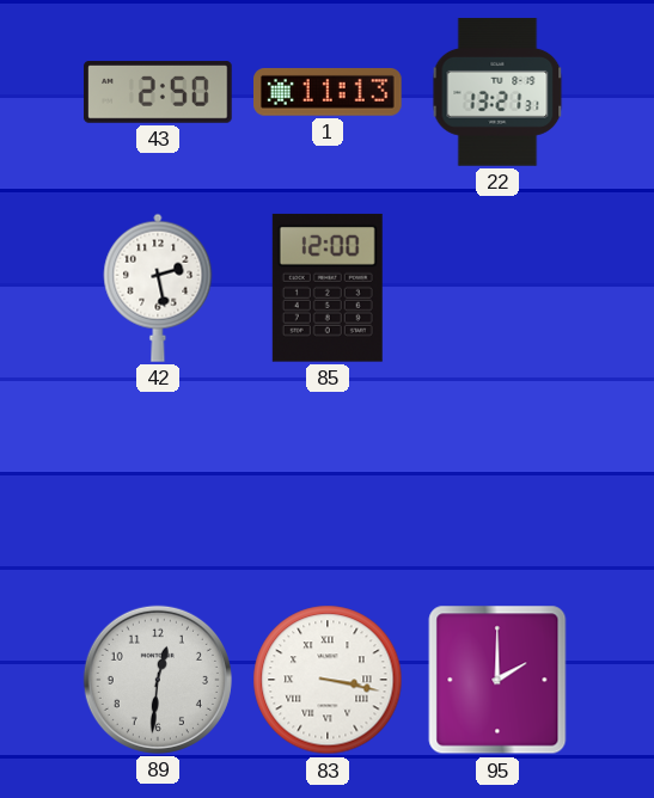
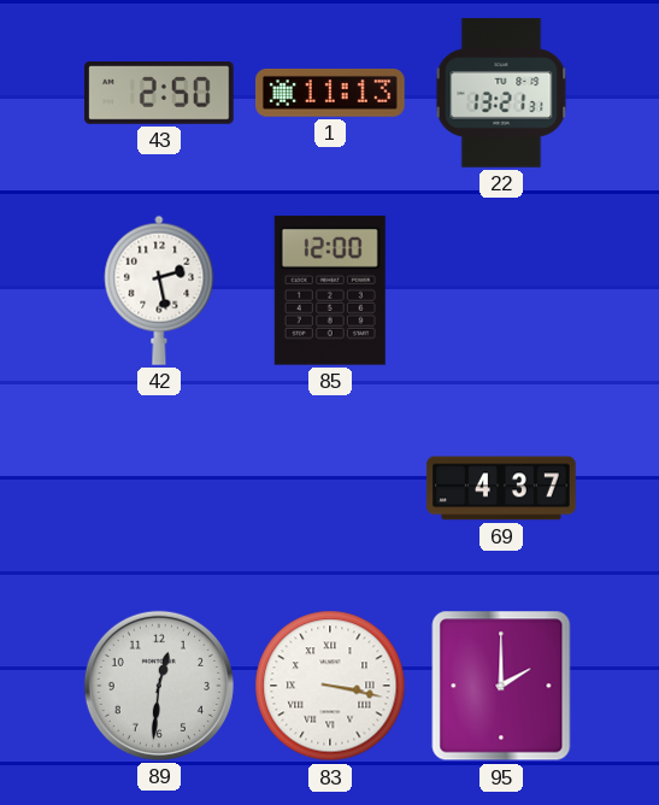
69: none -> 4:37 (501, 488)
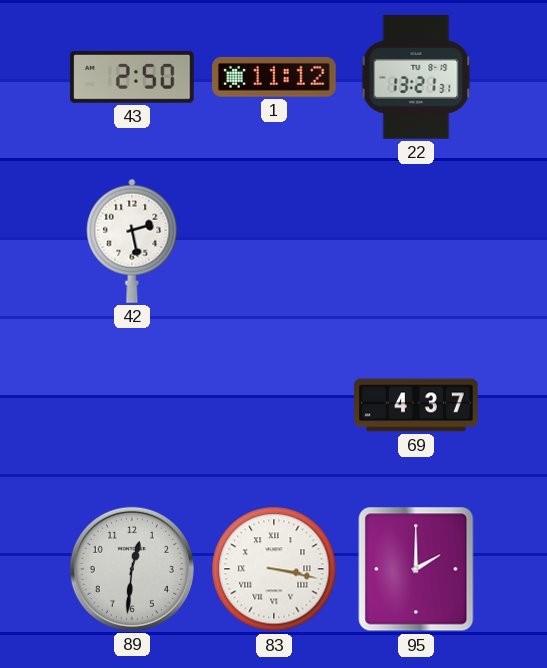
1: 11:13 -> 11:12 (275, 77)
85: 12:00 -> none (330, 290)
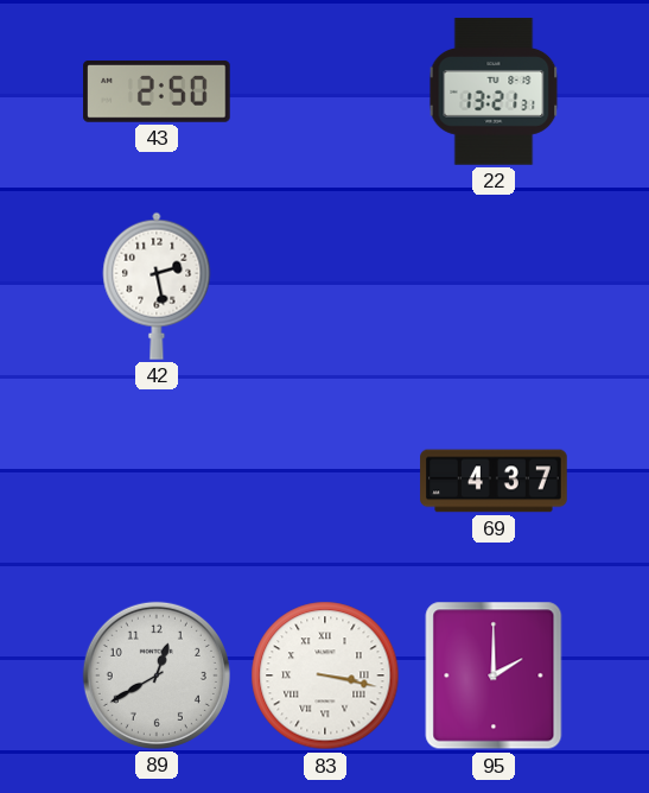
1: 11:12 -> none (275, 77)
89: 12:31 -> 12:40 (157, 675)
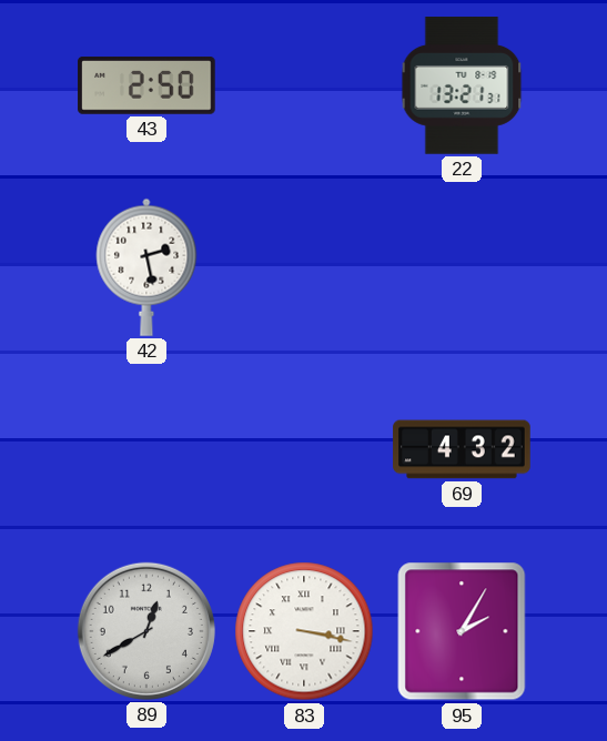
69: 4:37 -> 4:32 (462, 449)
95: 2:00 -> 2:05 (462, 631)
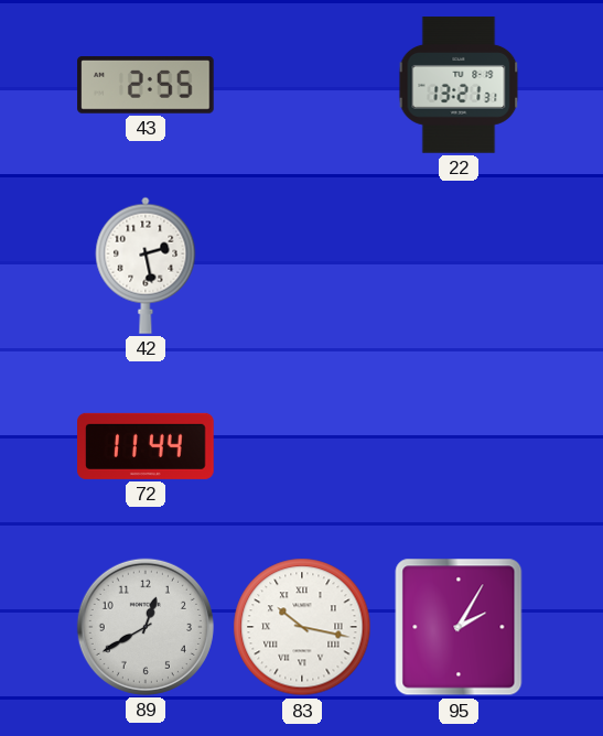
43: 2:50 -> 2:55 (146, 86)
72: none -> 11:44 (147, 446)
69: 4:32 -> none (462, 449)
83: 3:17 -> 10:17 (302, 627)
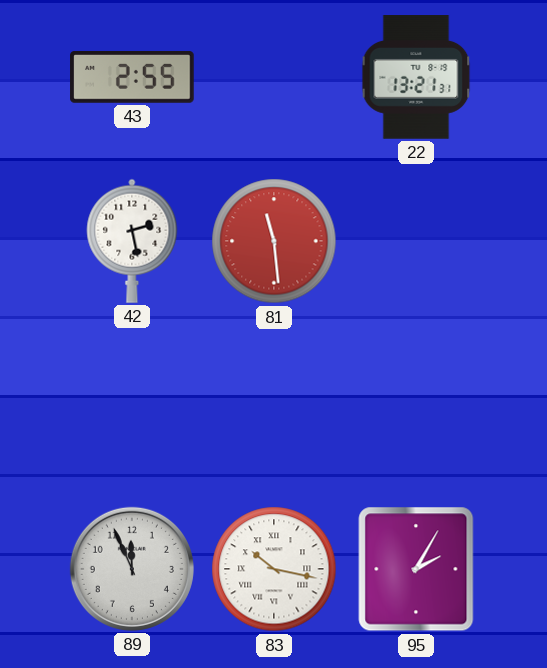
81: none -> 11:29 (274, 241)
72: 11:44 -> none (147, 446)
89: 12:40 -> 11:56 (132, 569)
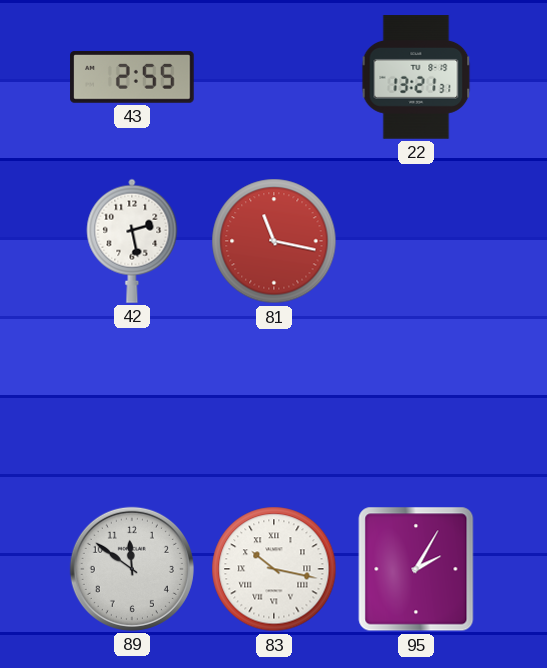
81: 11:29 -> 11:17 (274, 241)
89: 11:56 -> 11:51 (132, 569)
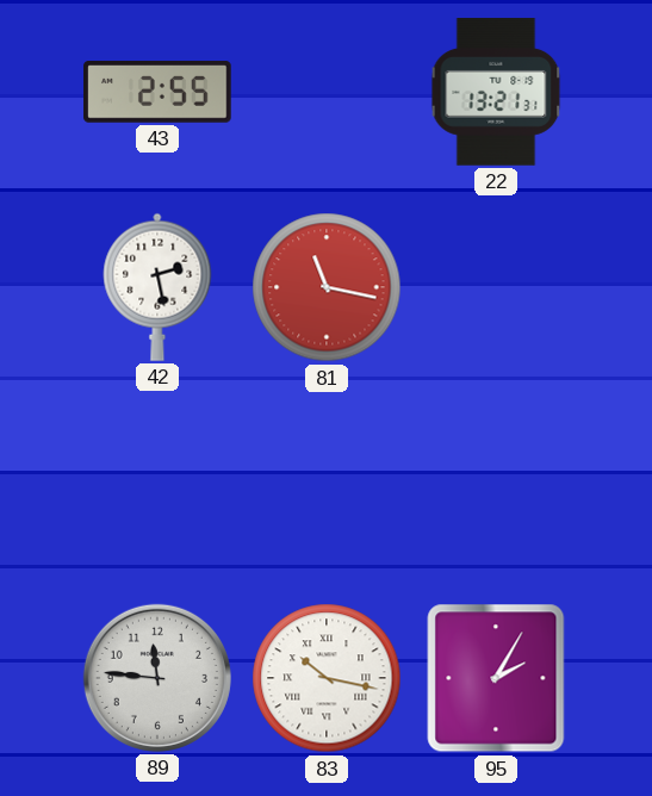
89: 11:51 -> 11:46 (157, 678)
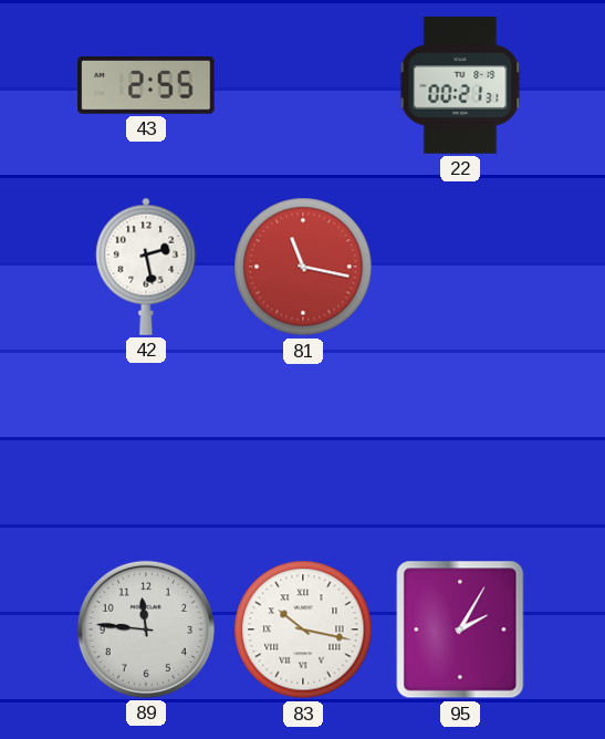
22: 13:21 -> 00:21 (460, 85)
